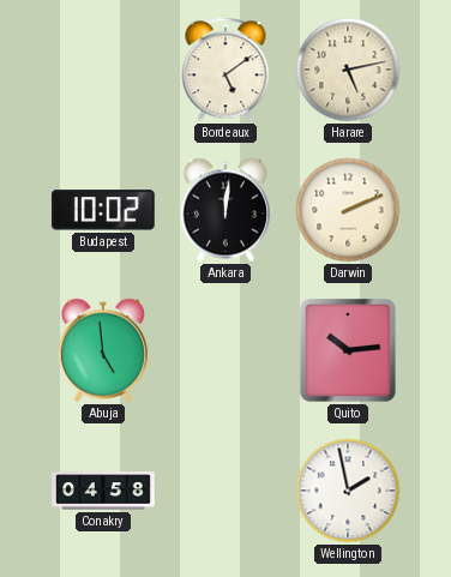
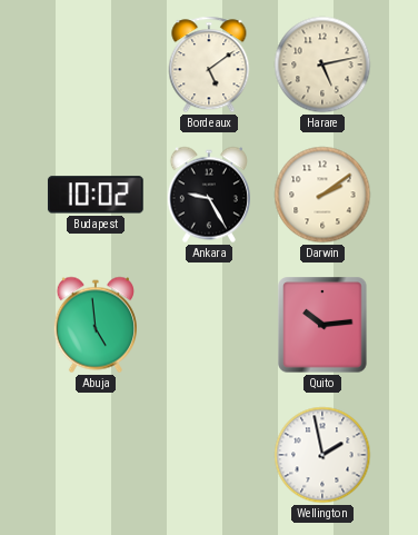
Ankara: 12:01 -> 9:25 (209, 195)
Darwin: 2:11 -> 2:09 (322, 195)
Conakry: 04:58 -> none (103, 491)
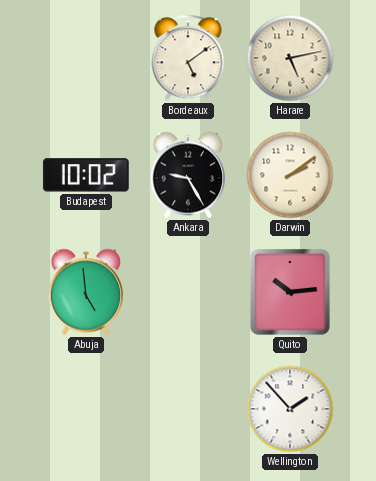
Wellington: 1:58 -> 1:53 (290, 409)
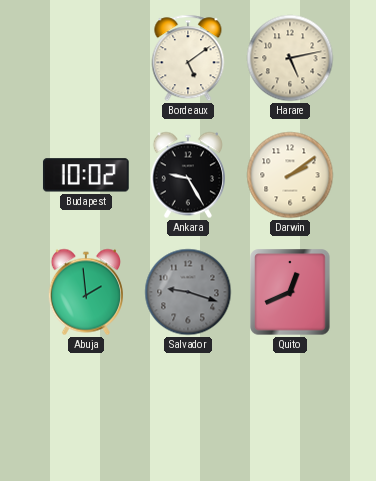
Abuja: 4:59 -> 1:59 (86, 292)
Salvador: none -> 9:18 (188, 292)
Quito: 10:14 -> 12:41 (290, 292)
Wellington: 1:53 -> none (290, 409)
